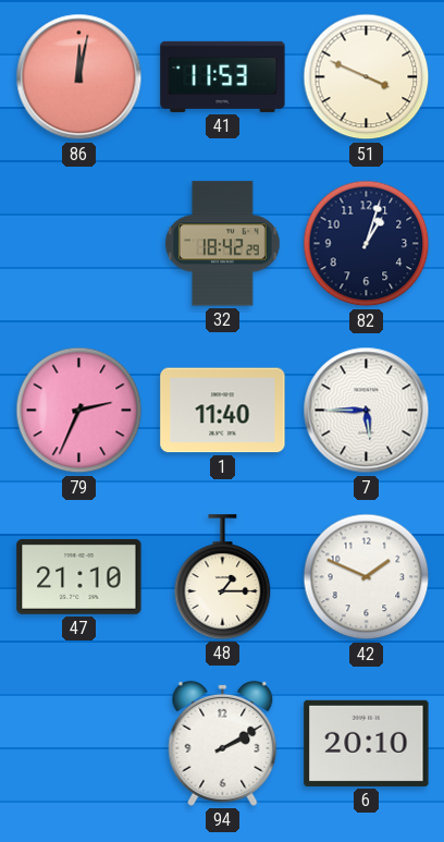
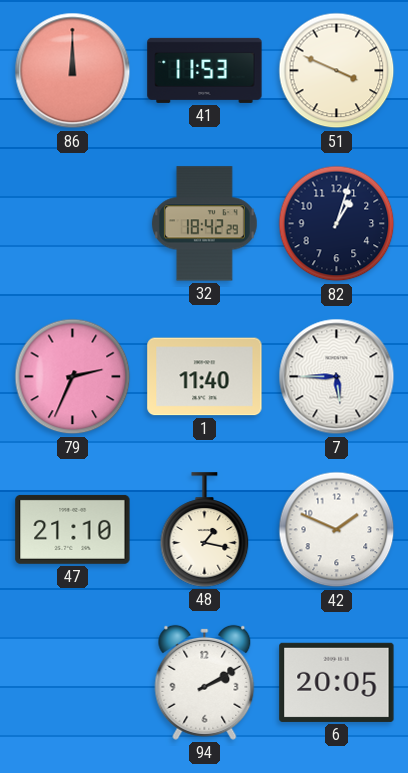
86: 12:02 -> 12:00 (73, 71)
48: 1:15 -> 1:17 (205, 530)
6: 20:10 -> 20:05 (337, 682)
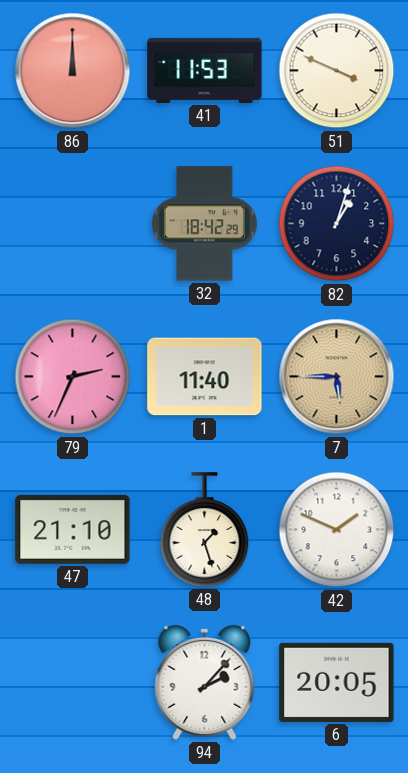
7 dial: white -> champagne (337, 377)
48: 1:17 -> 1:27 (205, 530)
94: 2:10 -> 2:07 (205, 682)
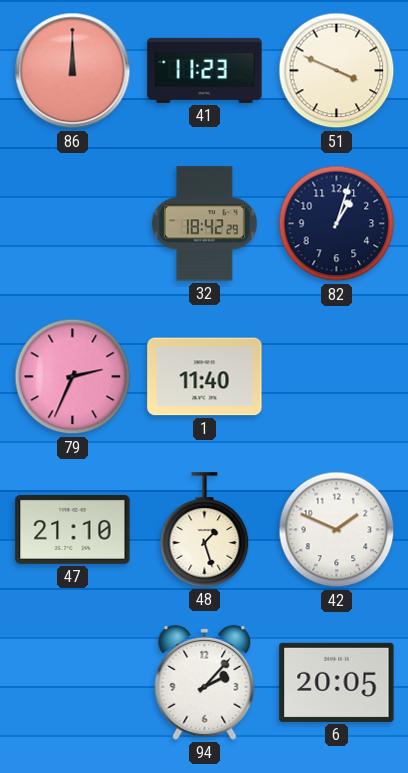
41: 11:53 -> 11:23 (205, 70)
7: 5:45 -> none (337, 377)
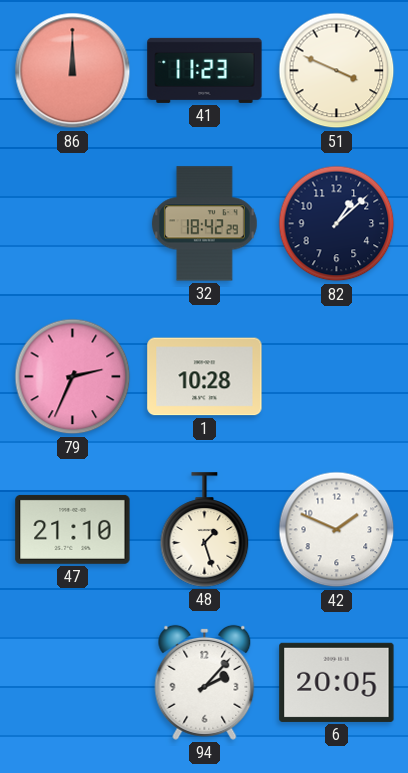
82: 1:03 -> 1:08 (337, 224)
1: 11:40 -> 10:28 (205, 377)
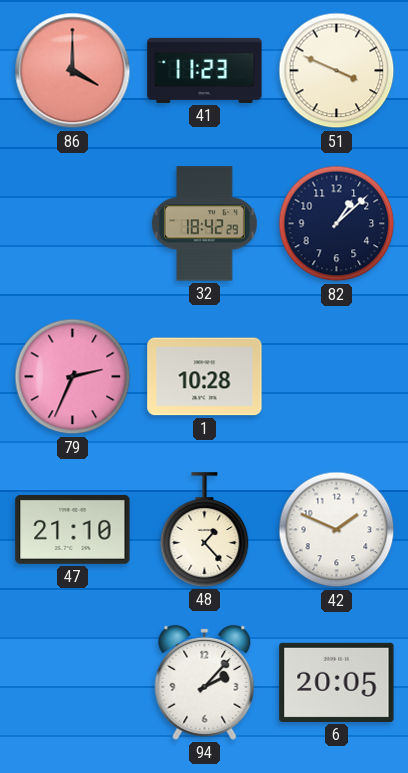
86: 12:00 -> 4:00 (73, 71)
48: 1:27 -> 1:23 (205, 530)
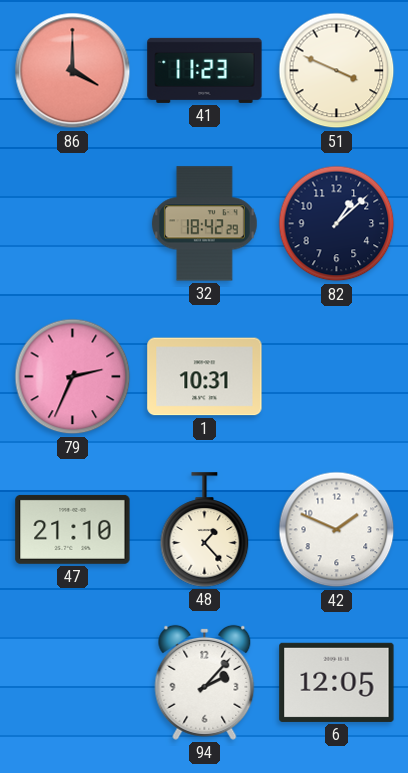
1: 10:28 -> 10:31 (205, 377)
6: 20:05 -> 12:05 (337, 682)
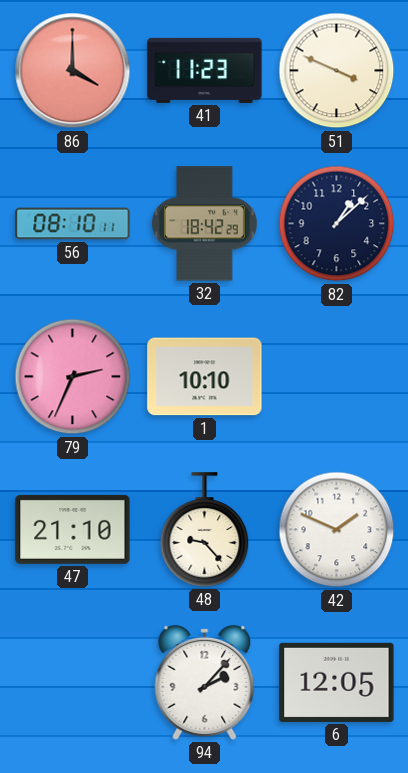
56: none -> 08:10 (73, 224)
1: 10:31 -> 10:10 (205, 377)
48: 1:23 -> 9:23 (205, 530)
